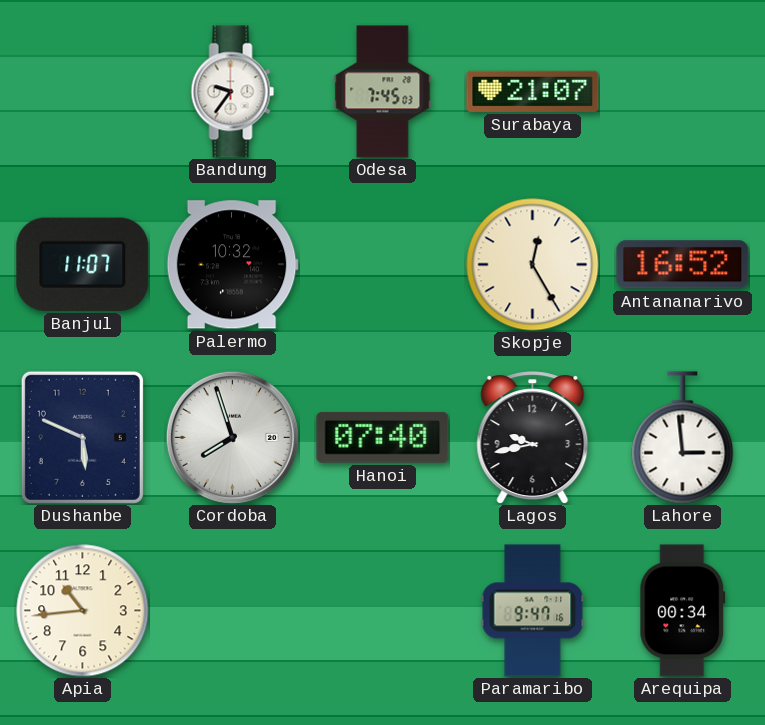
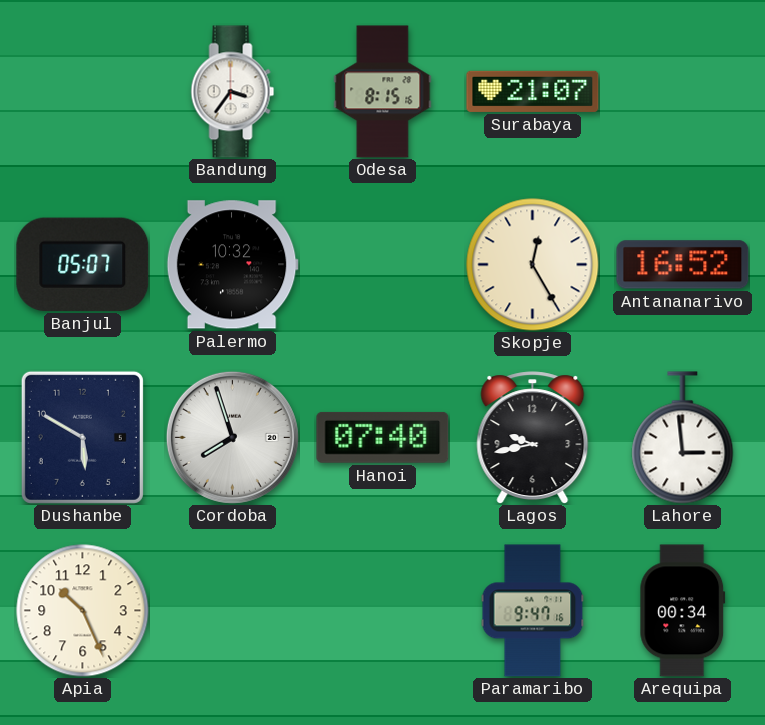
Bandung: 9:36 -> 3:36 (233, 92)
Odesa: 7:45 -> 8:15 (383, 92)
Banjul: 11:07 -> 05:07 (83, 264)
Dushanbe: 5:49 -> 5:50 (82, 437)
Apia: 10:44 -> 10:26 (83, 611)
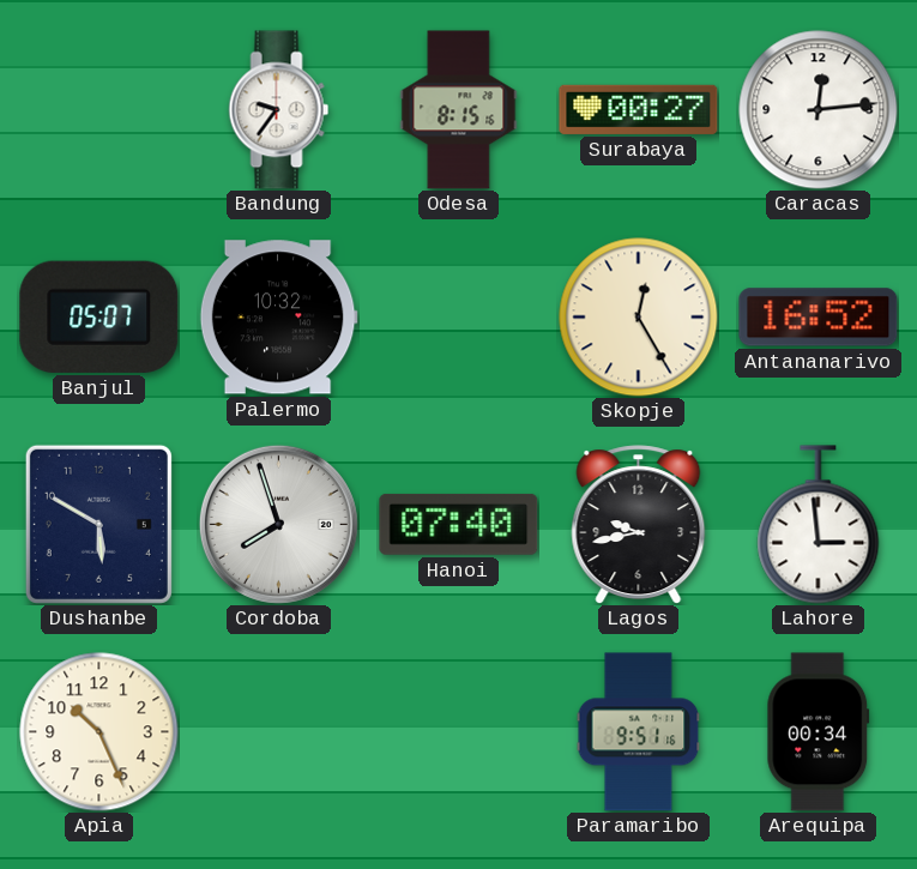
Bandung: 3:36 -> 9:36 (279, 110)
Surabaya: 21:07 -> 00:27 (639, 109)
Caracas: none -> 12:14 (819, 110)
Paramaribo: 9:47 -> 9:51 (639, 732)
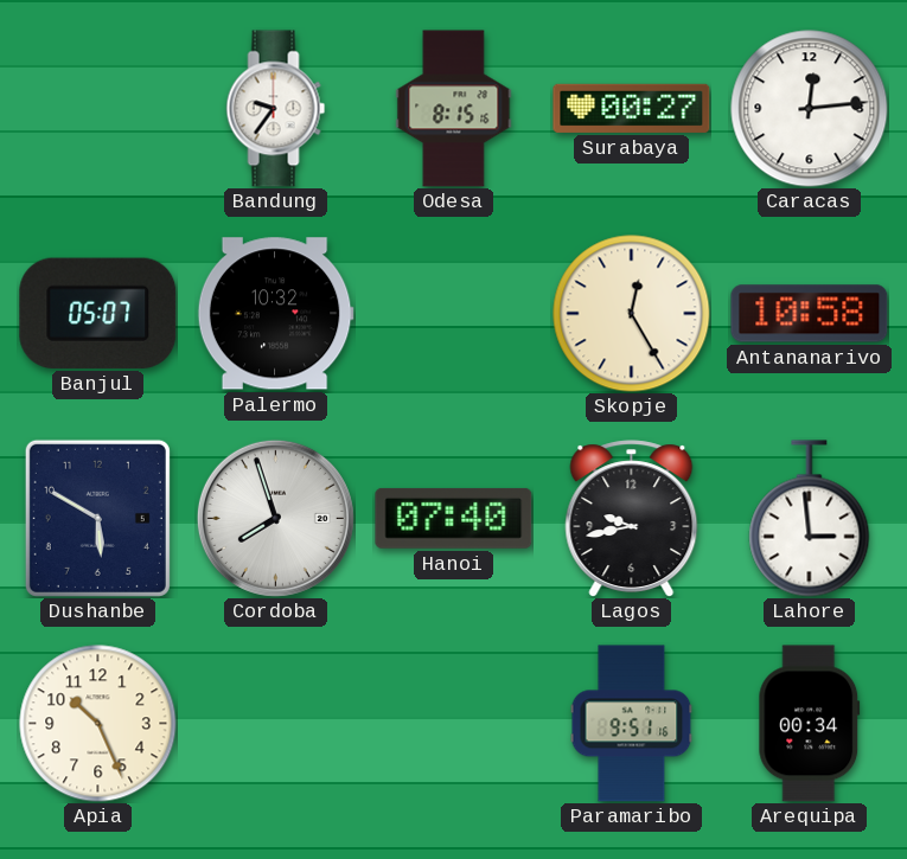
Antananarivo: 16:52 -> 10:58 (810, 314)
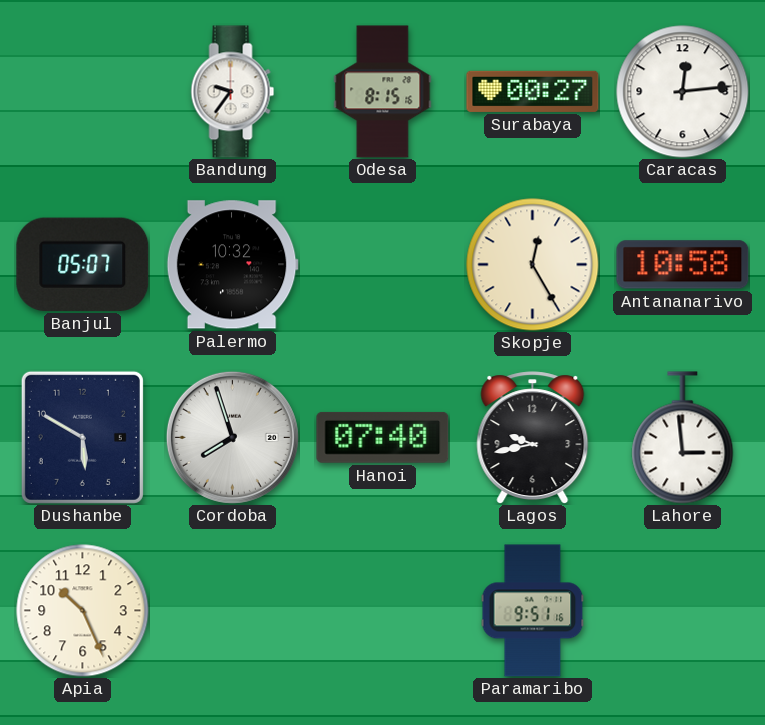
Arequipa: 00:34 -> none (810, 724)
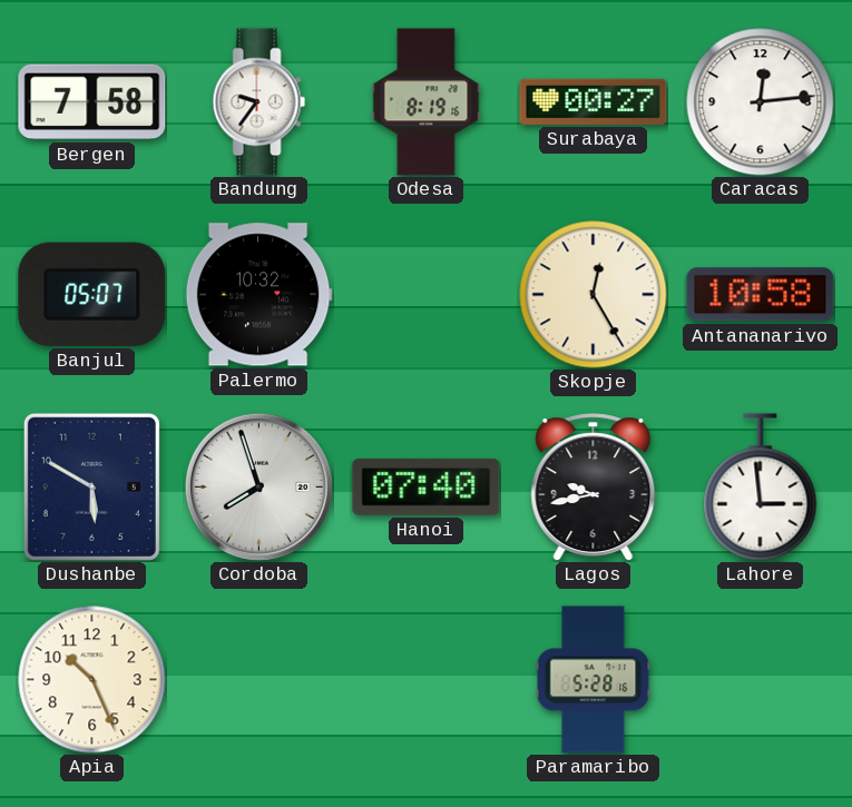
Bergen: none -> 7:58 (92, 102)
Odesa: 8:15 -> 8:19 (427, 102)
Paramaribo: 9:51 -> 5:28 (594, 680)
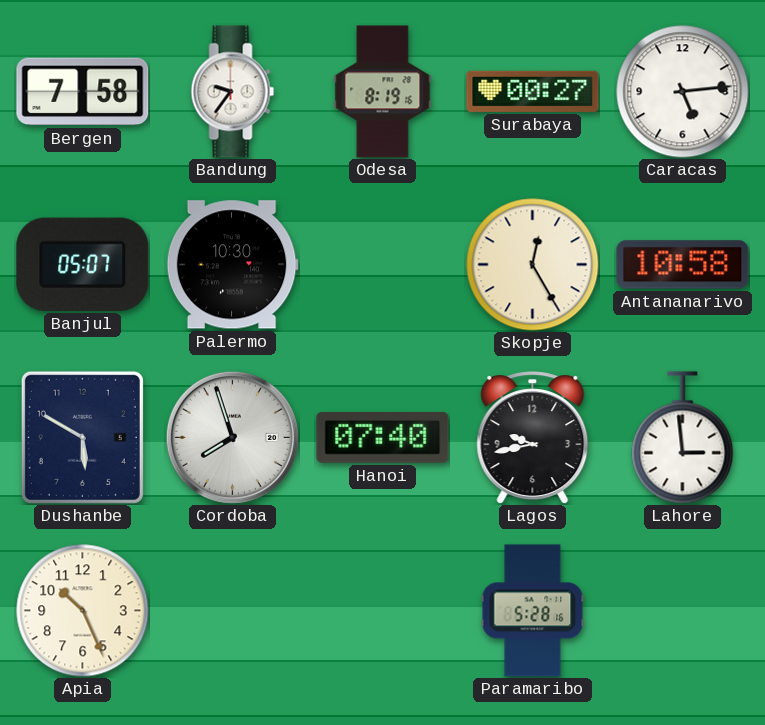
Caracas: 12:14 -> 5:14 (683, 92)
Palermo: 10:32 -> 10:30 (232, 265)
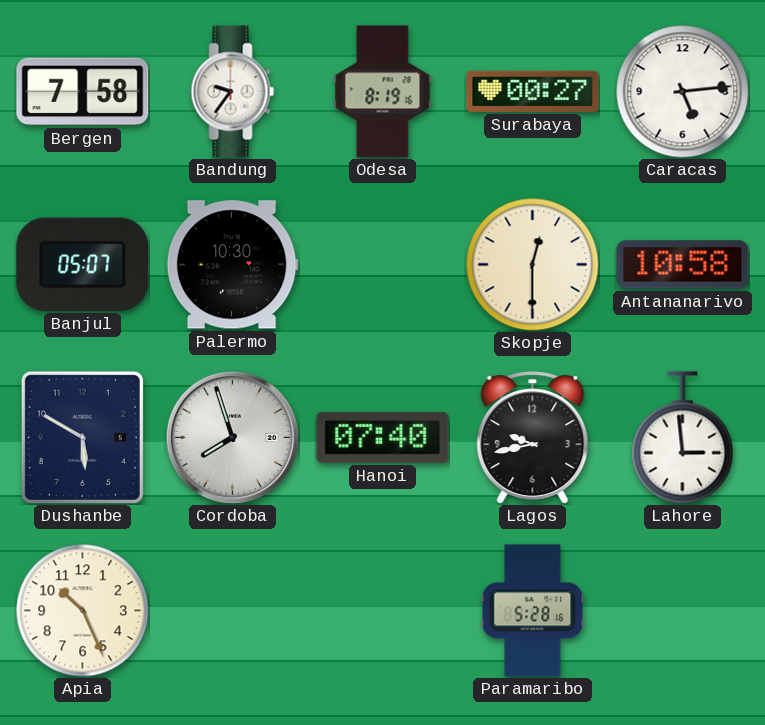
Skopje: 12:25 -> 12:30 (533, 265)
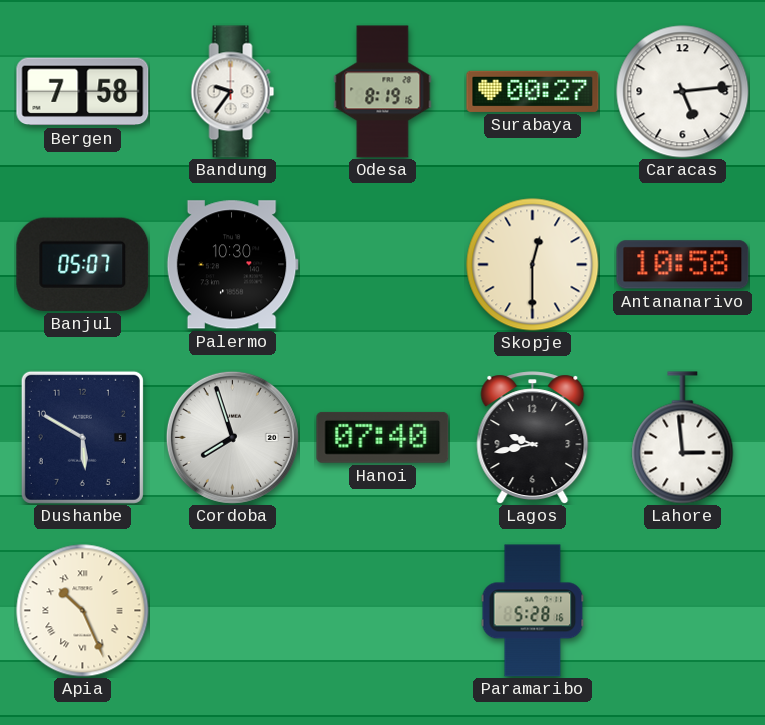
Apia numerals: Arabic -> Roman (83, 611)
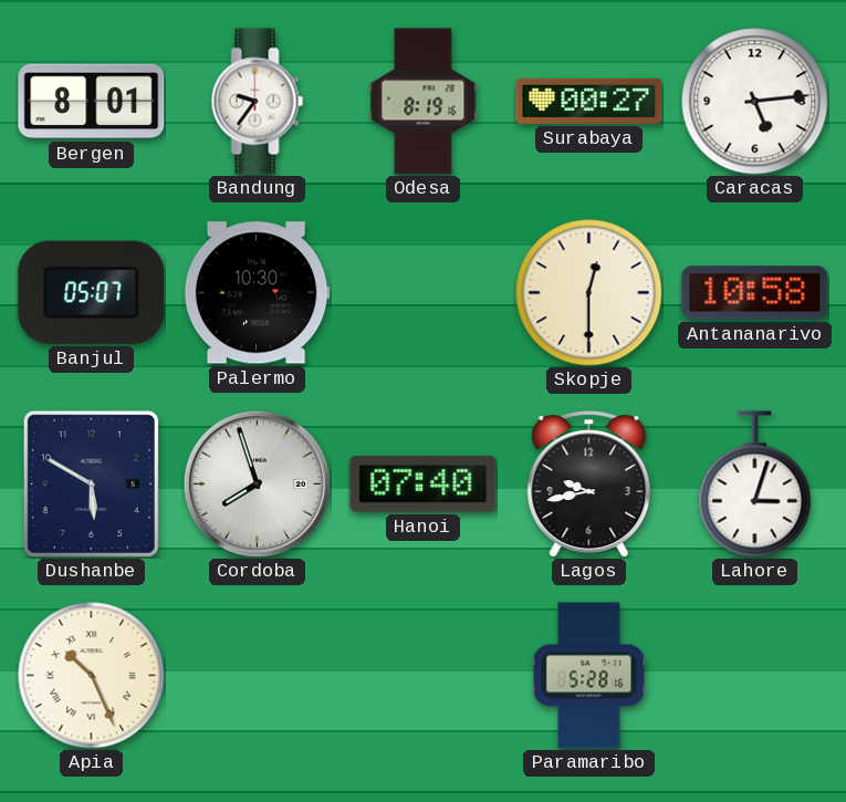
Bergen: 7:58 -> 8:01 (92, 102)
Lahore: 2:59 -> 3:03 (755, 485)
